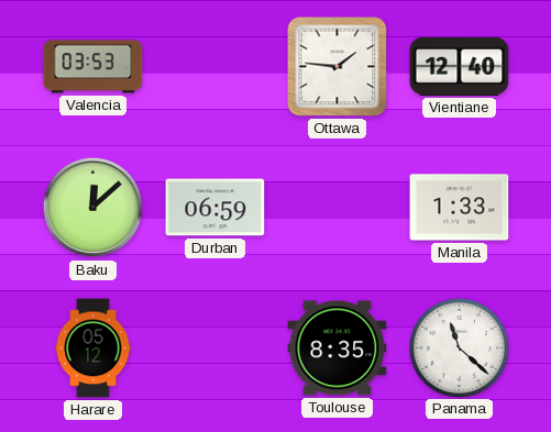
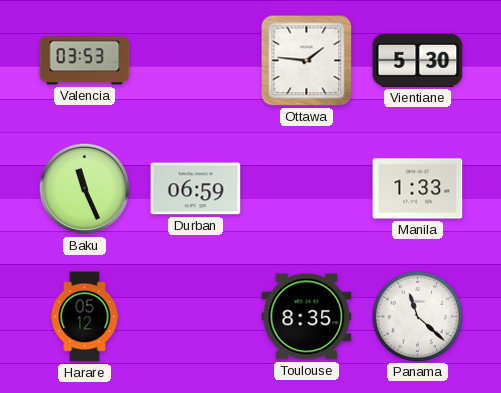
Vientiane: 12:40 -> 5:30 (418, 60)
Baku: 12:08 -> 11:26 (85, 189)
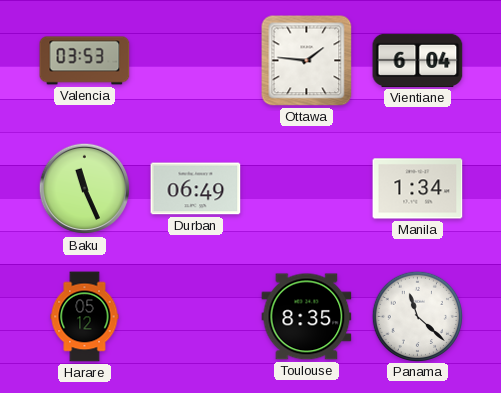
Vientiane: 5:30 -> 6:04 (418, 60)
Durban: 06:59 -> 06:49 (196, 189)
Manila: 1:33 -> 1:34 (418, 189)
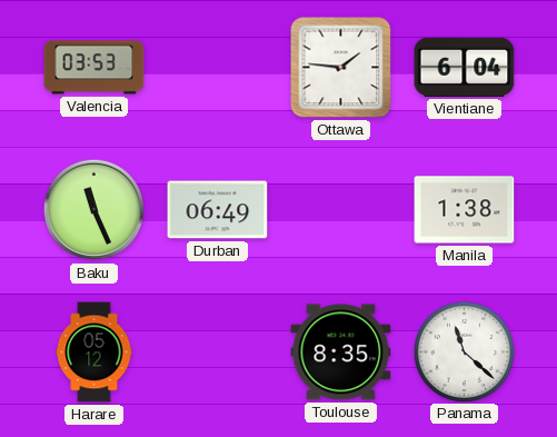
Manila: 1:34 -> 1:38 (465, 210)
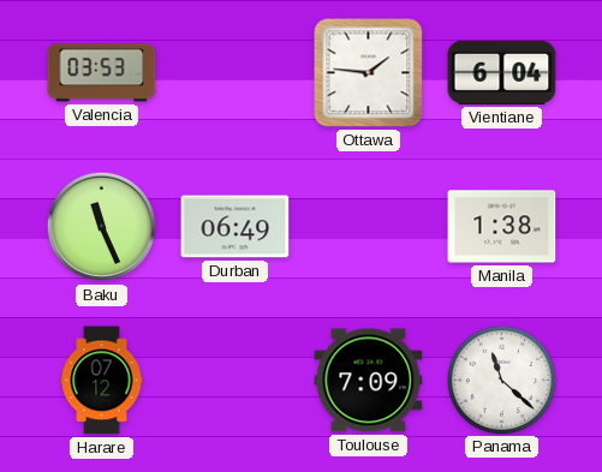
Harare: 05:12 -> 07:12 (102, 381)
Toulouse: 8:35 -> 7:09 (369, 381)
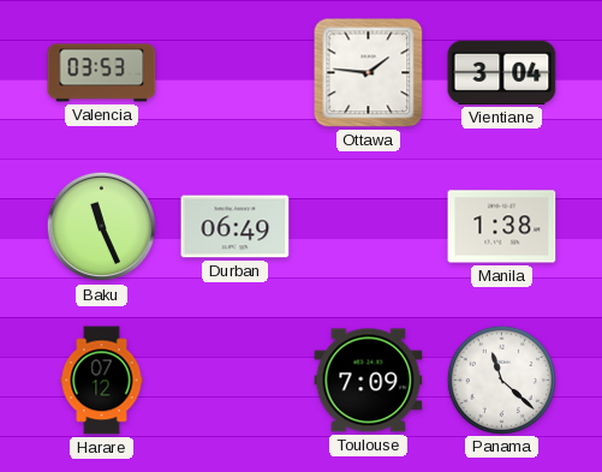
Vientiane: 6:04 -> 3:04 (502, 72)
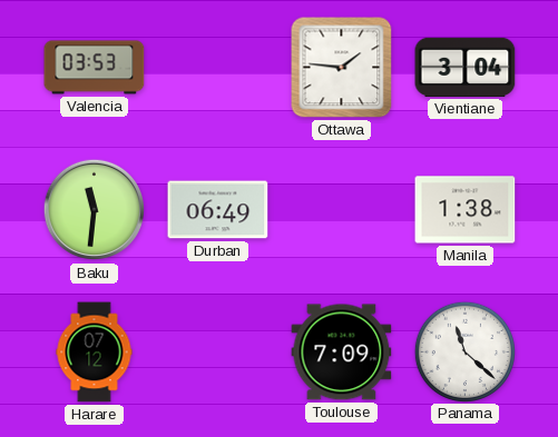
Baku: 11:26 -> 11:31 (95, 210)
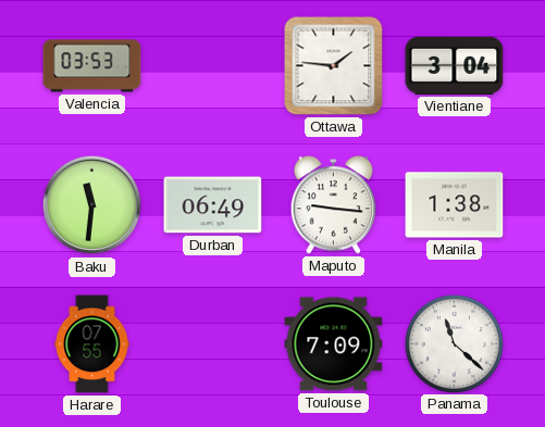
Maputo: none -> 9:16 (334, 205)
Harare: 07:12 -> 07:55 (92, 344)
